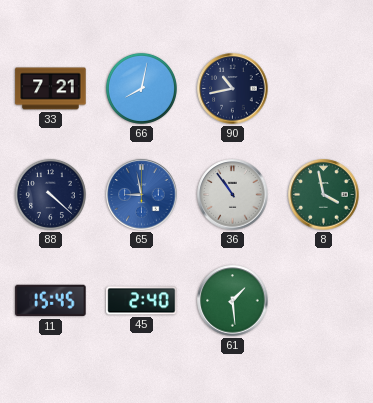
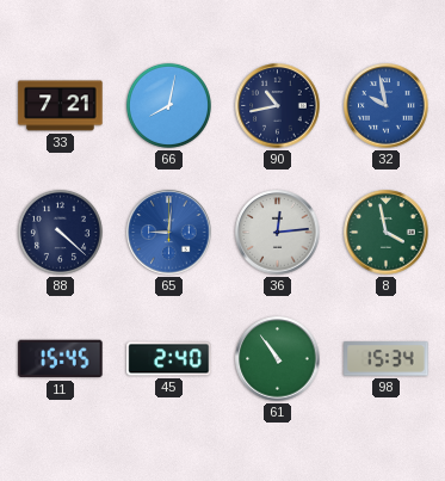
32: none -> 9:58 (387, 106)
65: 8:58 -> 9:01 (169, 233)
36: 10:54 -> 12:14 (278, 233)
61: 1:29 -> 10:54 (278, 359)
98: none -> 15:34 (387, 359)
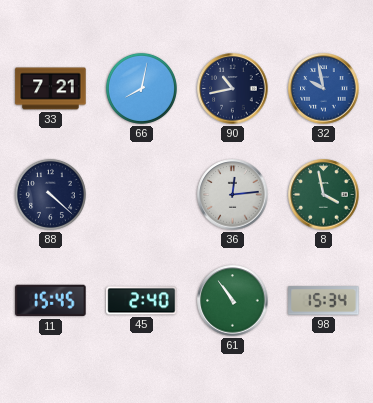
65: 9:01 -> none (169, 233)
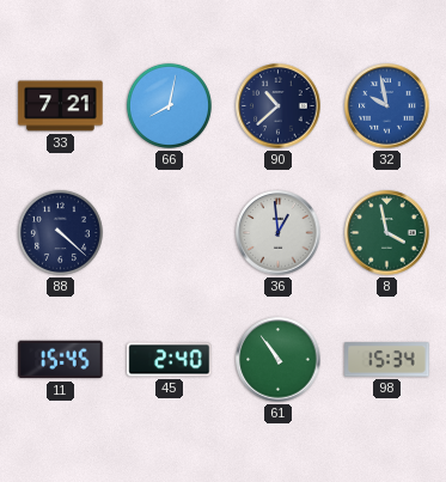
90: 10:43 -> 10:38 (279, 106)
36: 12:14 -> 12:59 (279, 233)
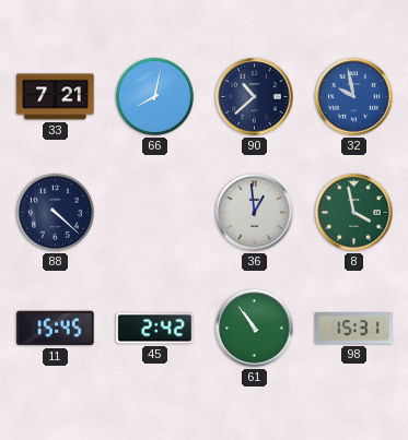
45: 2:40 -> 2:42 (155, 329)
98: 15:34 -> 15:31 (354, 329)
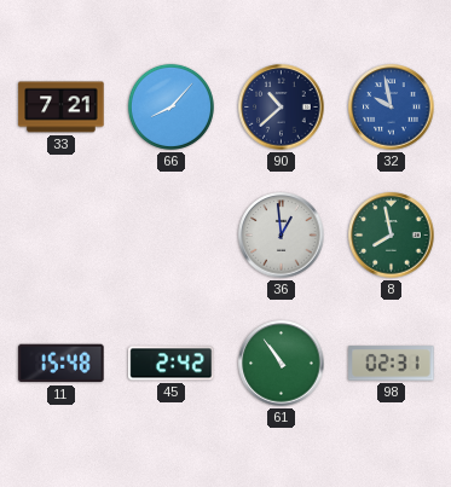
66: 8:02 -> 8:07 (170, 106)
88: 4:22 -> none (55, 212)
8: 3:58 -> 7:58 (392, 236)
11: 15:45 -> 15:48 (62, 364)
98: 15:31 -> 02:31 (392, 364)
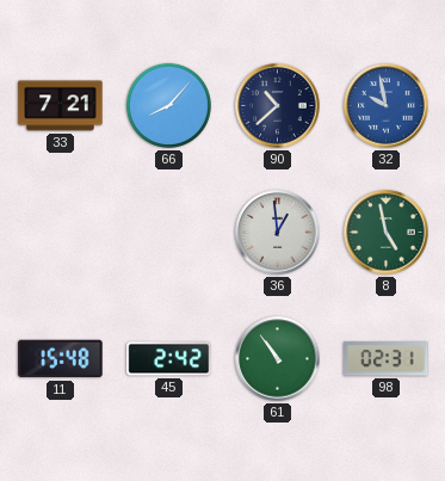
8: 7:58 -> 4:58 (387, 233)
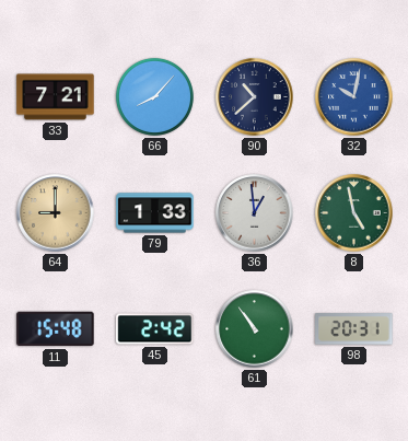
32: 9:58 -> 10:02 (354, 97)
64: none -> 9:00 (56, 213)
79: none -> 1:33 (155, 213)
98: 02:31 -> 20:31 (354, 329)
